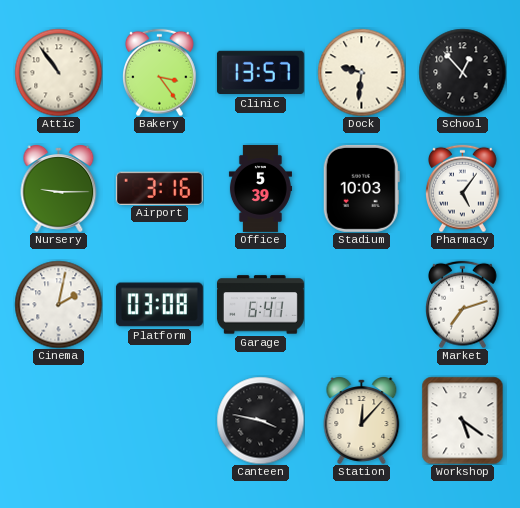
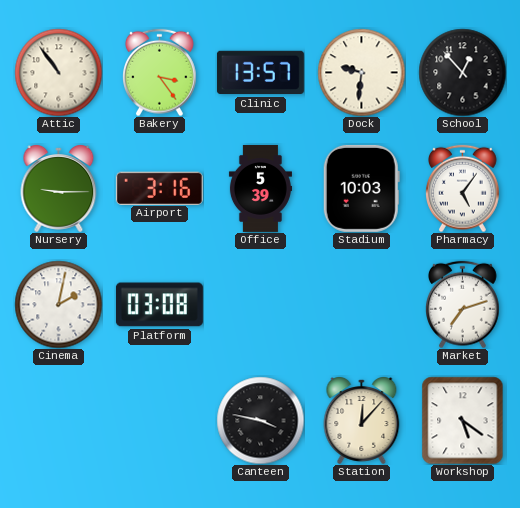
Garage: 6:41 -> none (260, 305)
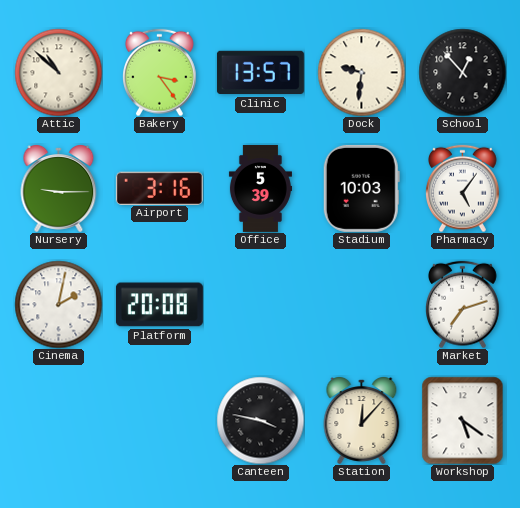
Attic: 10:54 -> 10:52 (58, 72)
Platform: 03:08 -> 20:08 (159, 305)
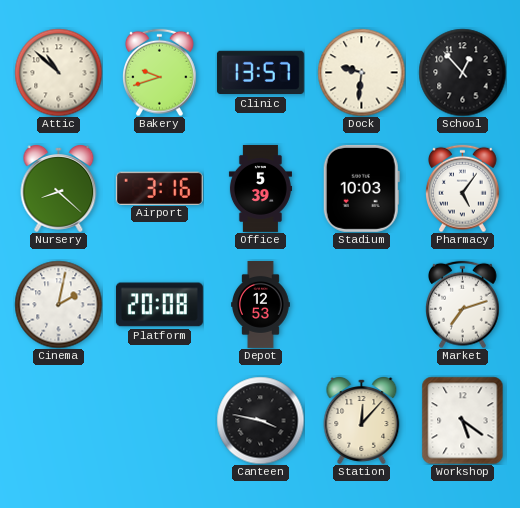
Bakery: 3:24 -> 9:42 (160, 72)
Nursery: 9:15 -> 8:22 (59, 189)
Depot: none -> 12:53 (261, 304)
